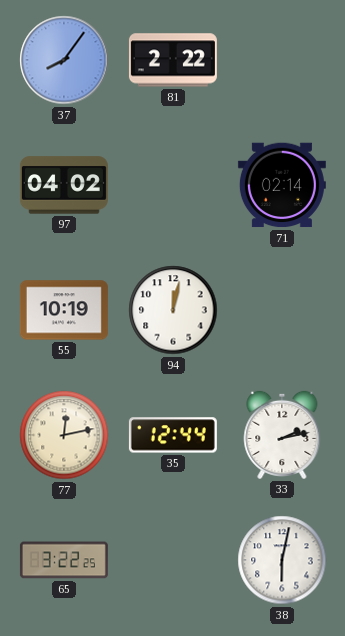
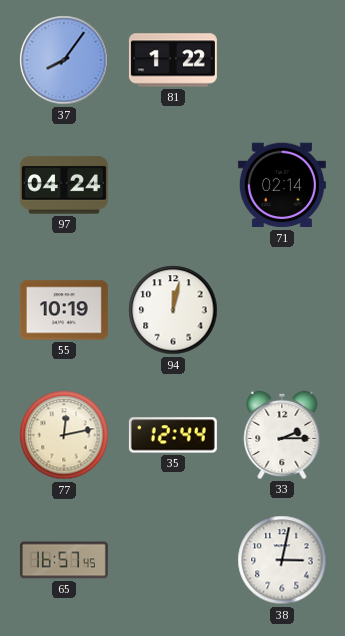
81: 2:22 -> 1:22 (173, 60)
97: 04:02 -> 04:24 (64, 185)
33: 2:13 -> 2:15 (282, 435)
65: 3:22 -> 16:57 (64, 560)
38: 6:02 -> 3:02 (282, 560)
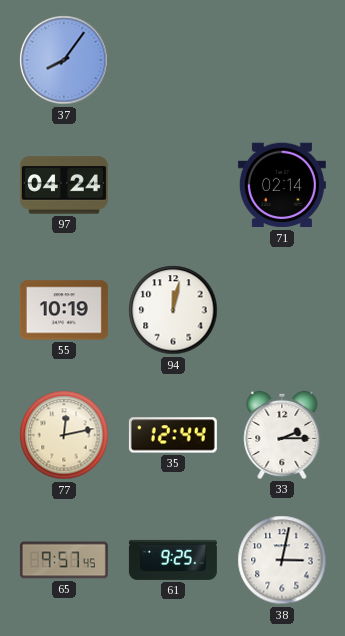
81: 1:22 -> none (173, 60)
65: 16:57 -> 9:57 (64, 560)
61: none -> 9:25 (173, 560)
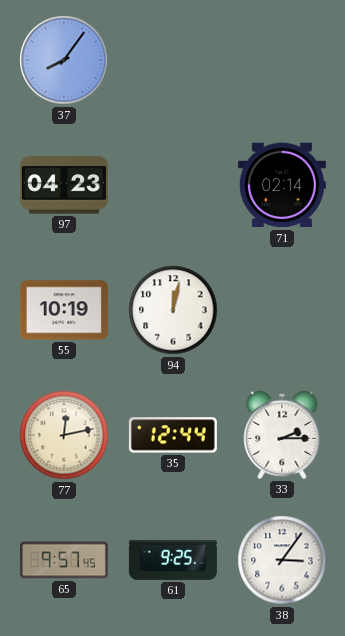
97: 04:24 -> 04:23 (64, 185)
38: 3:02 -> 3:06 (282, 560)
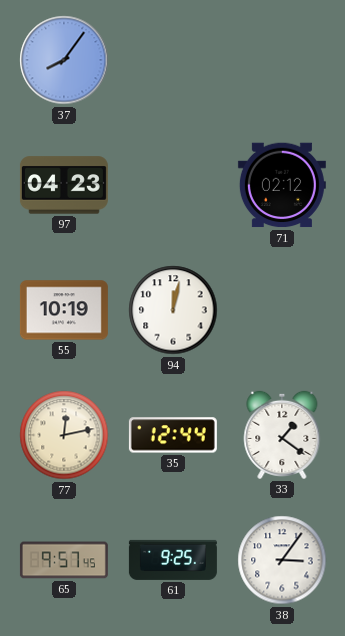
71: 02:14 -> 02:12 (282, 185)
33: 2:15 -> 1:21 (282, 435)
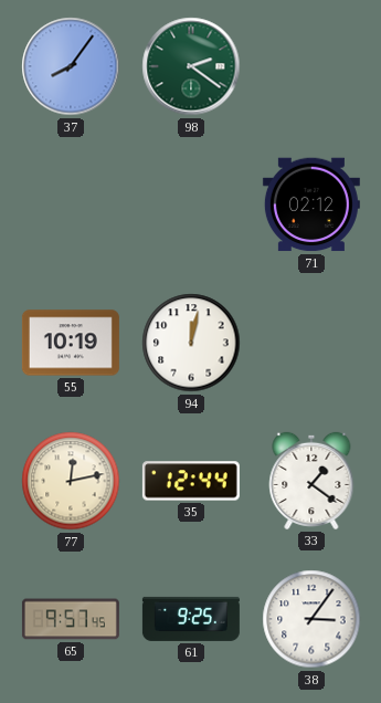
98: none -> 2:21 (191, 66)
97: 04:23 -> none (64, 185)
